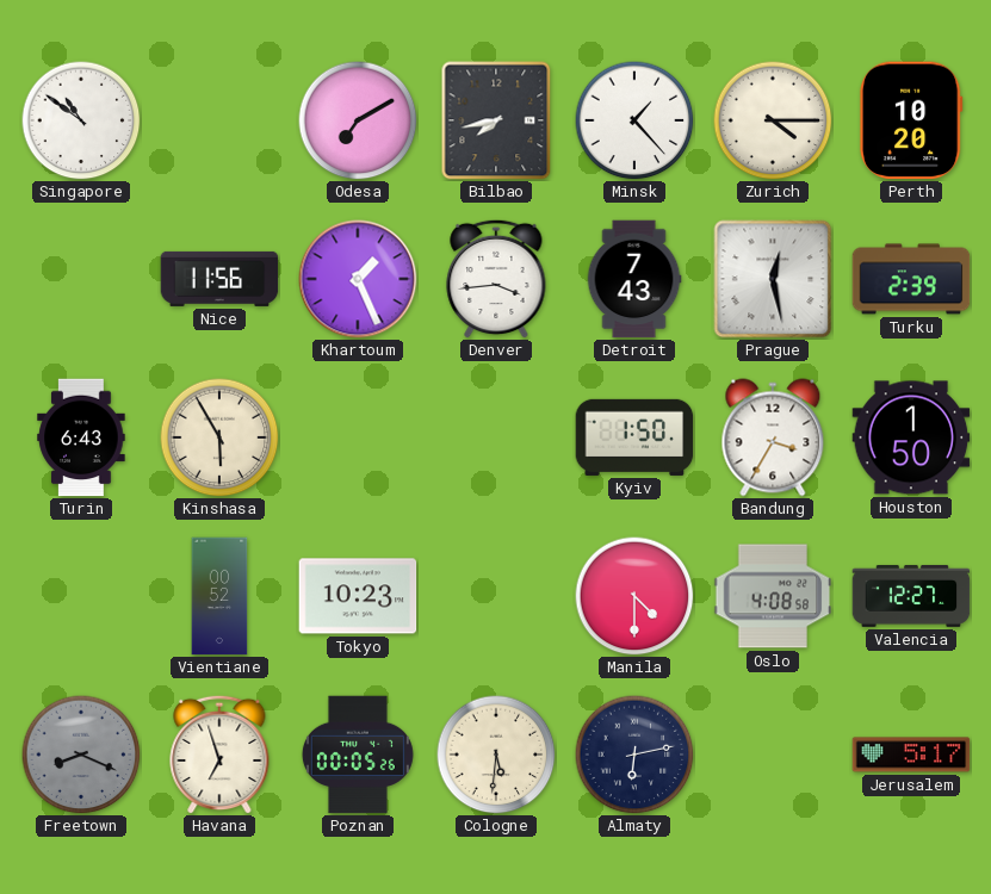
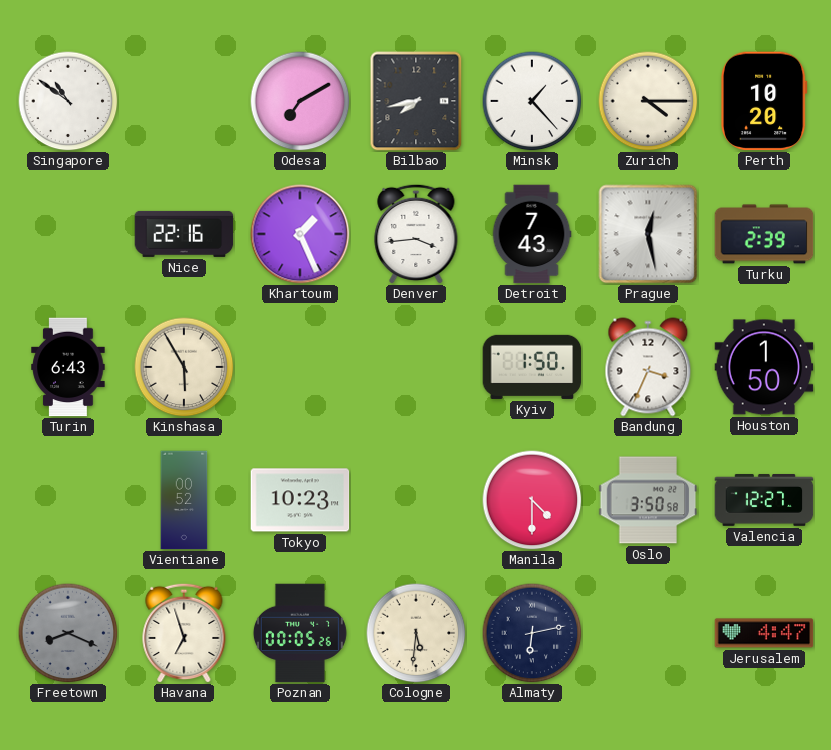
Nice: 11:56 -> 22:16 (184, 234)
Bandung: 3:35 -> 3:34 (648, 367)
Oslo: 4:08 -> 3:50 (648, 500)
Jerusalem: 5:17 -> 4:47 (764, 633)
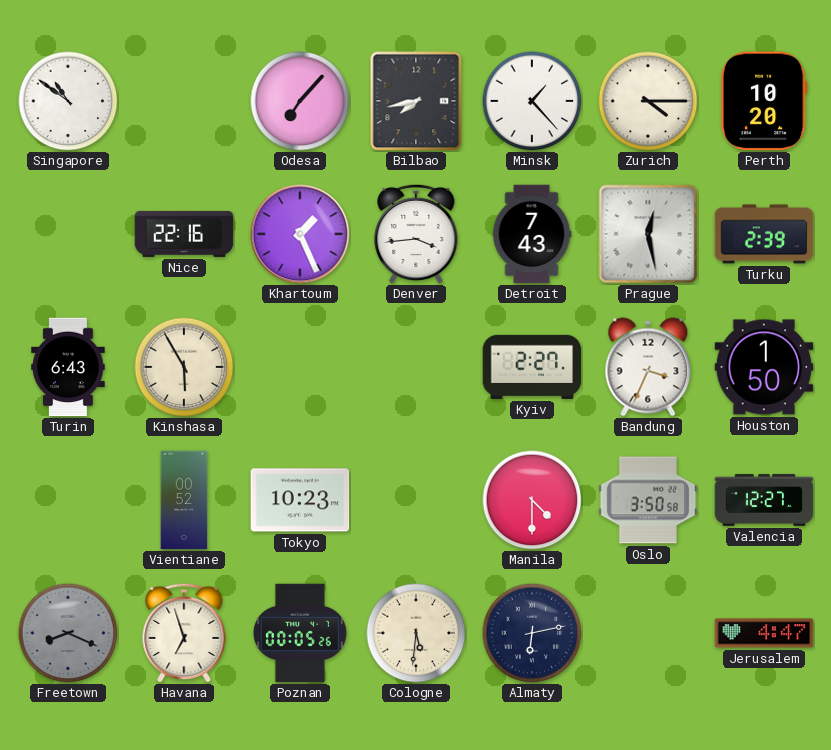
Odesa: 7:10 -> 7:07 (300, 101)
Kyiv: 1:50 -> 2:27 (532, 367)
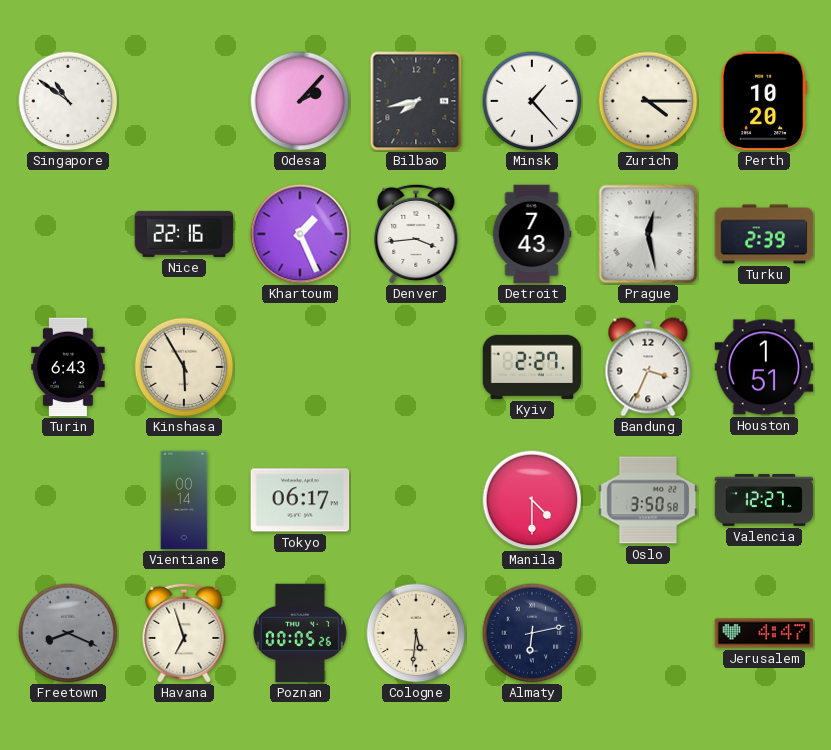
Odesa: 7:07 -> 2:07 (300, 101)
Houston: 1:50 -> 1:51 (764, 367)
Vientiane: 00:52 -> 00:14 (184, 500)
Tokyo: 10:23 -> 06:17 (300, 500)
